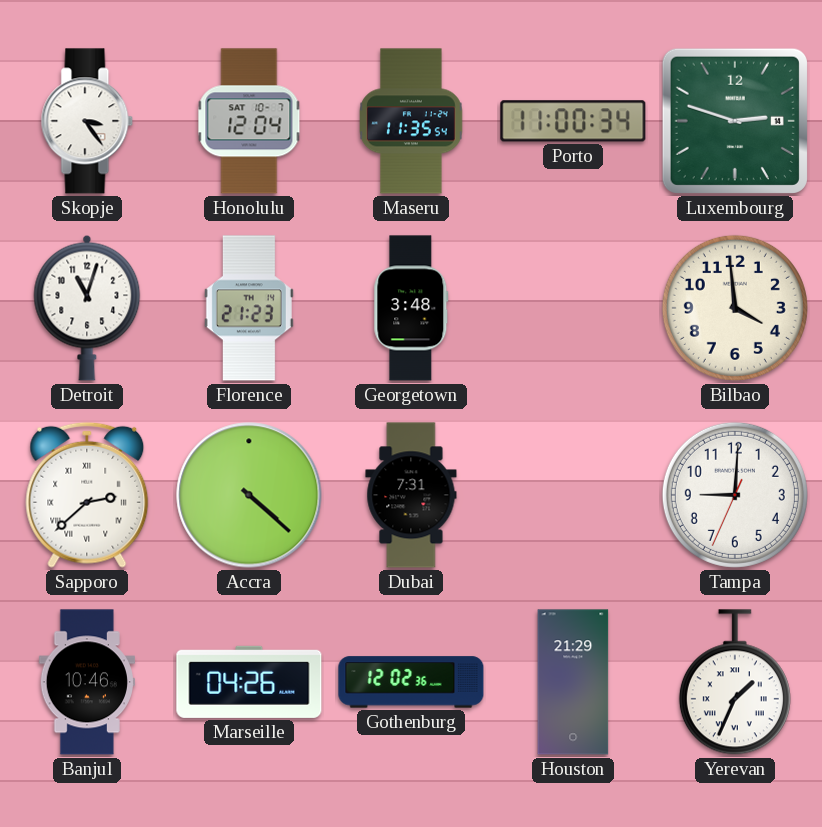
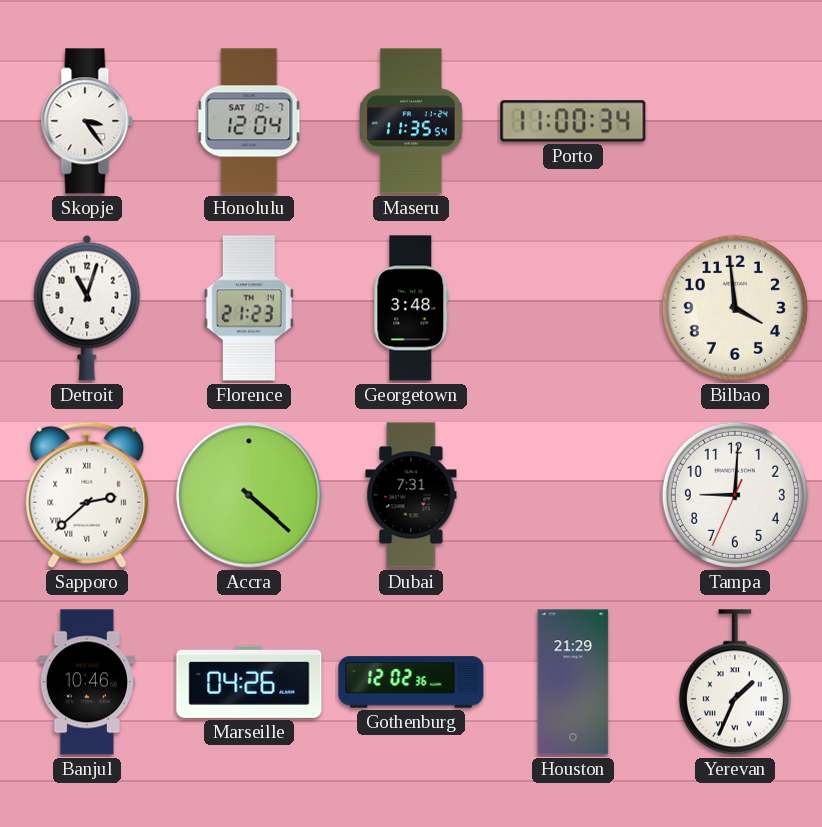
Luxembourg: 2:48 -> none (735, 121)
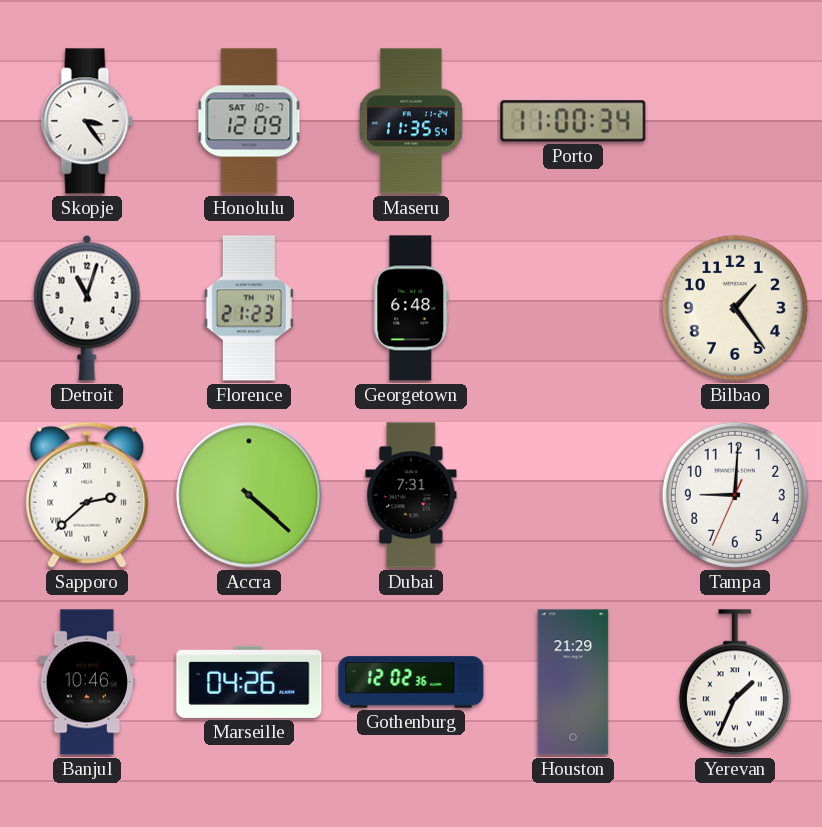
Honolulu: 12:04 -> 12:09 (249, 121)
Georgetown: 3:48 -> 6:48 (411, 308)
Bilbao: 3:59 -> 1:24 (735, 308)
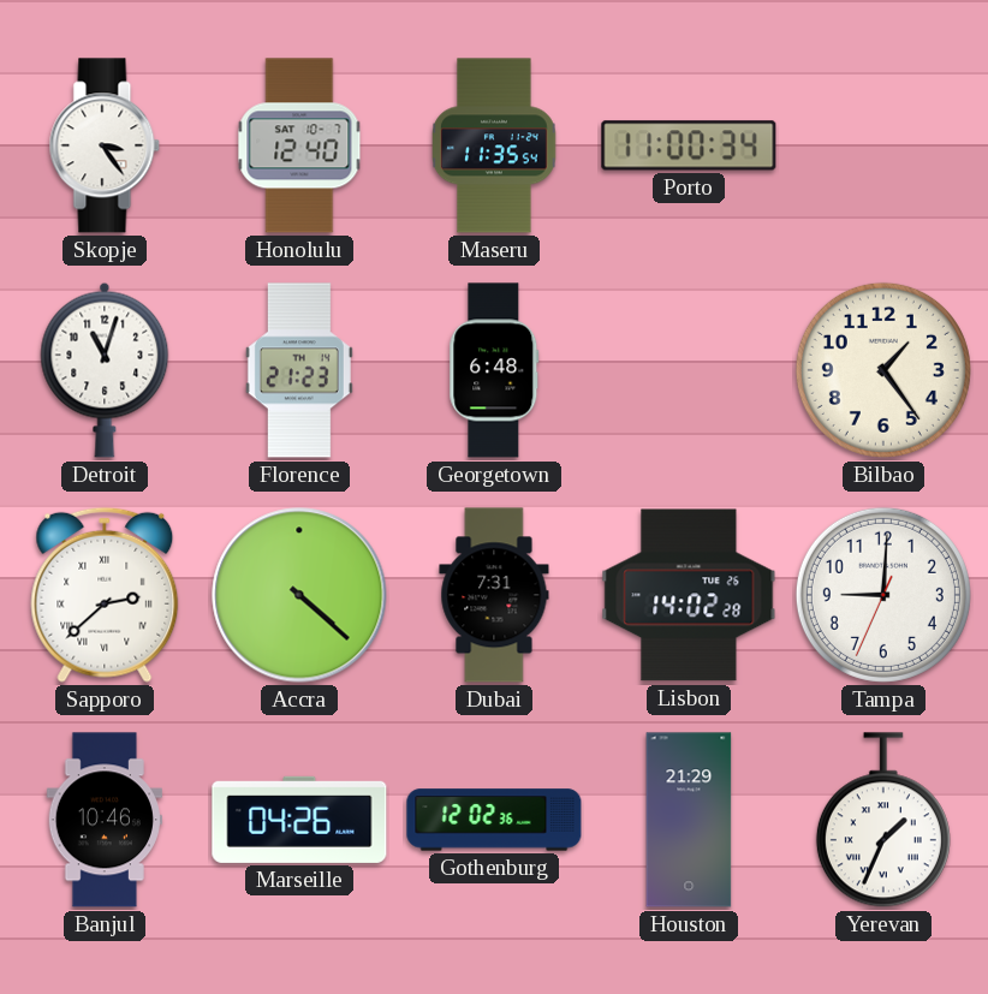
Honolulu: 12:09 -> 12:40 (299, 145)
Lisbon: none -> 14:02 (689, 595)
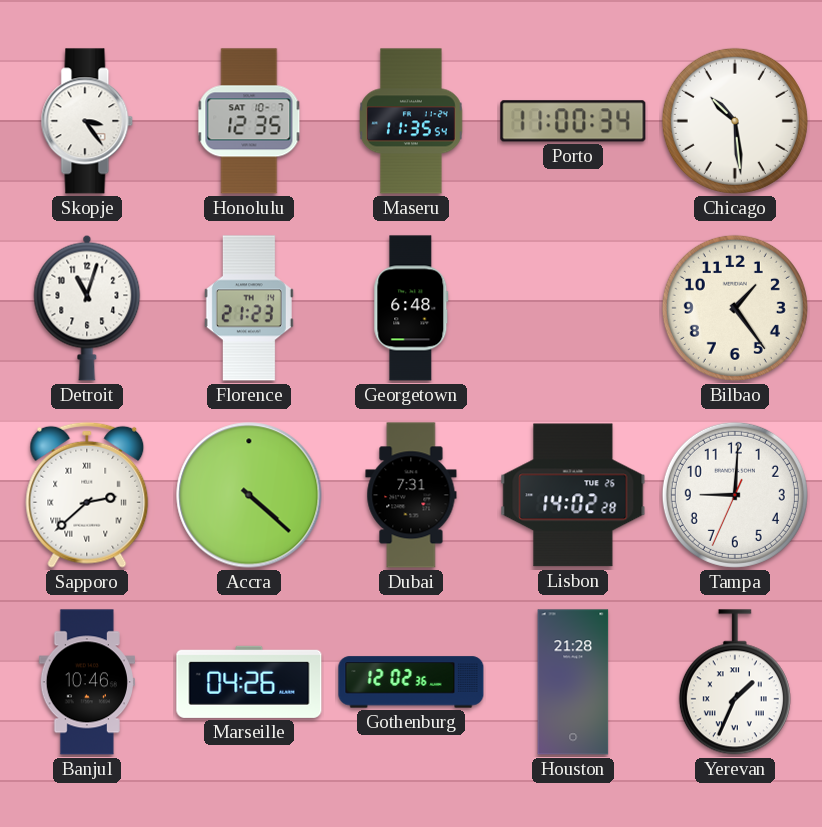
Honolulu: 12:40 -> 12:35 (249, 121)
Chicago: none -> 10:29 (735, 121)
Houston: 21:29 -> 21:28 (573, 682)
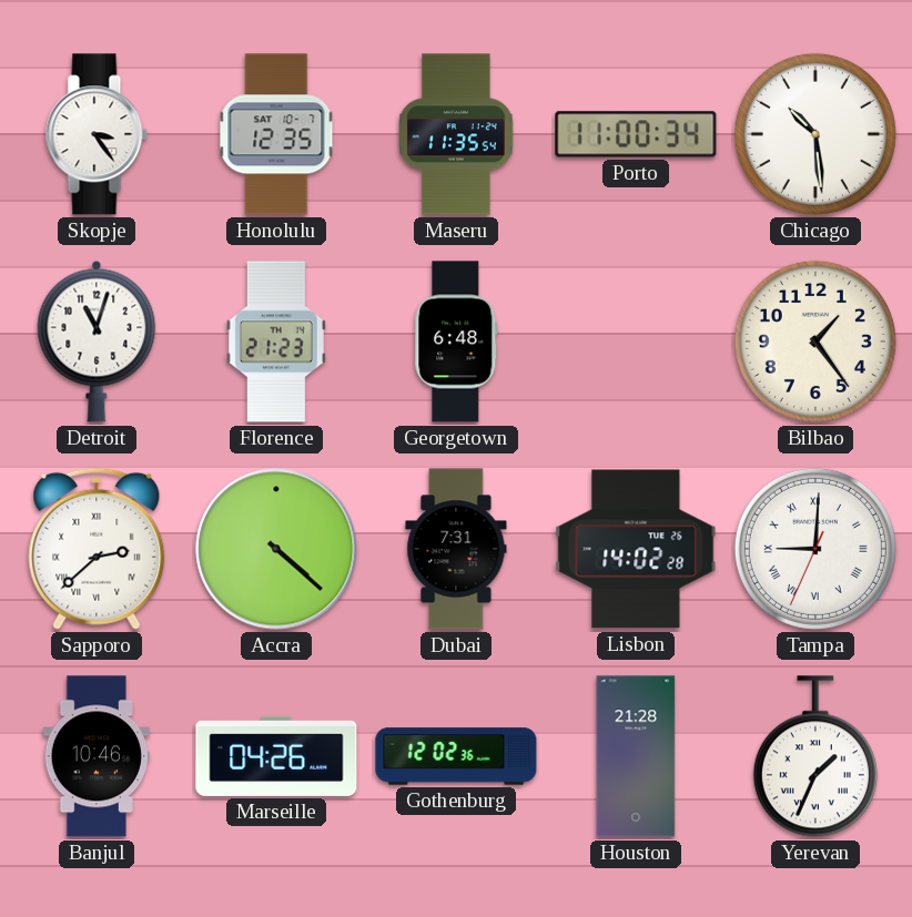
Tampa numerals: Arabic -> Roman (815, 549)
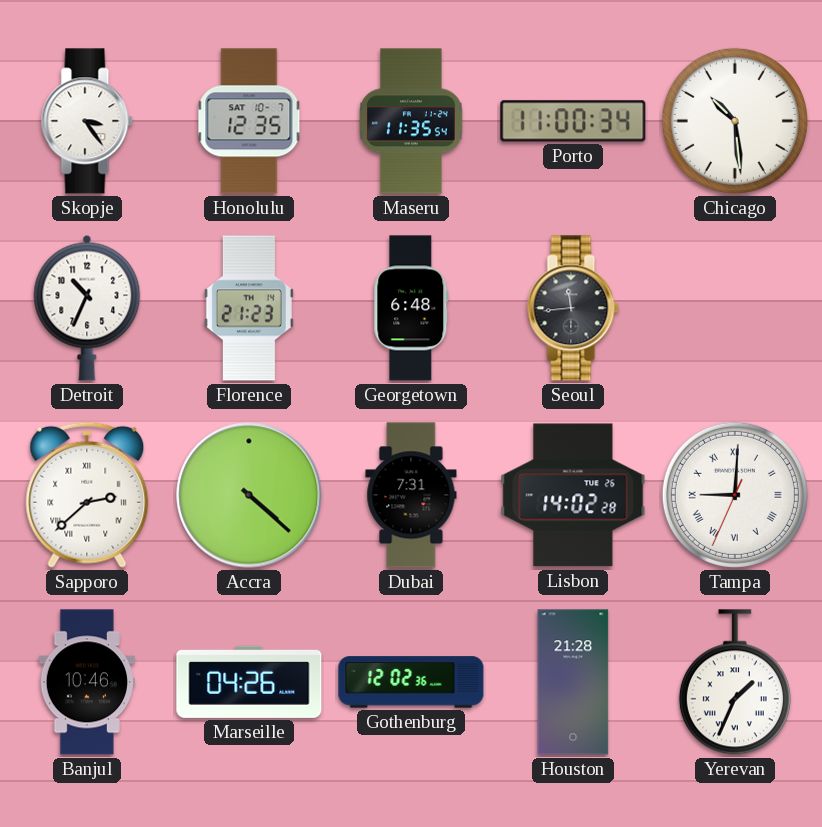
Detroit: 11:03 -> 10:34 (87, 308)
Seoul: none -> 11:44 (573, 308)
Bilbao: 1:24 -> none (815, 342)
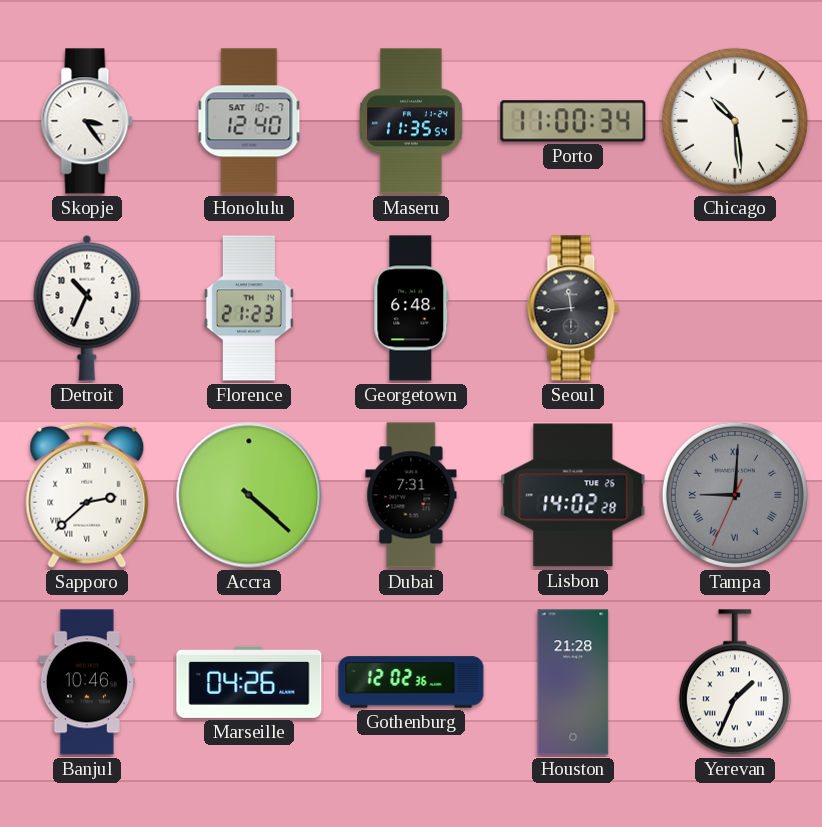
Honolulu: 12:35 -> 12:40 (249, 121)
Tampa dial: white -> grey (735, 495)
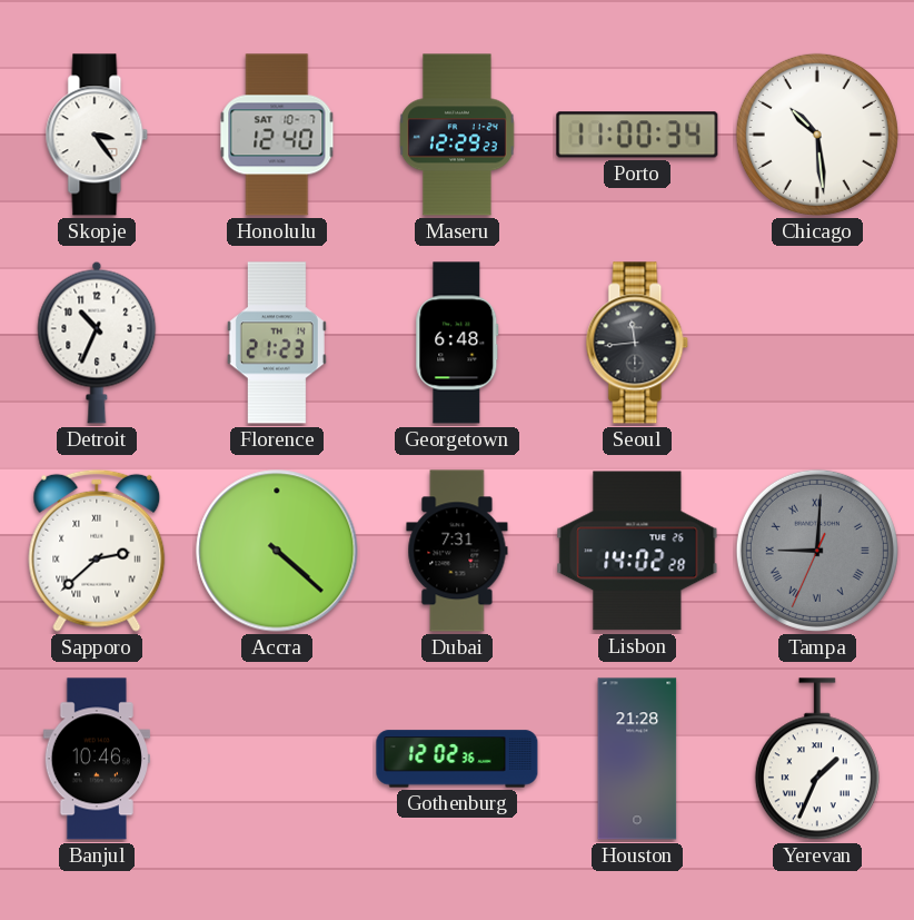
Maseru: 11:35 -> 12:29 (458, 135)
Marseille: 04:26 -> none (249, 682)
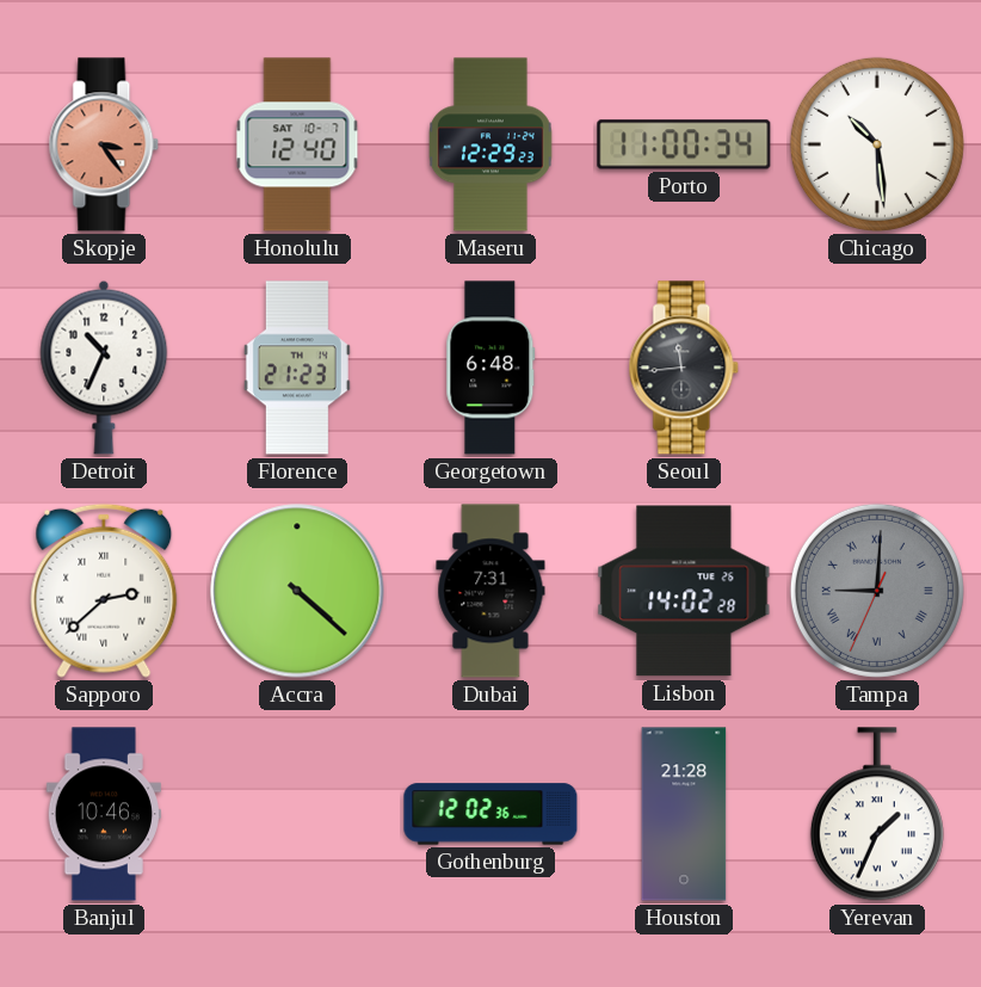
Skopje dial: white -> salmon (104, 144)
